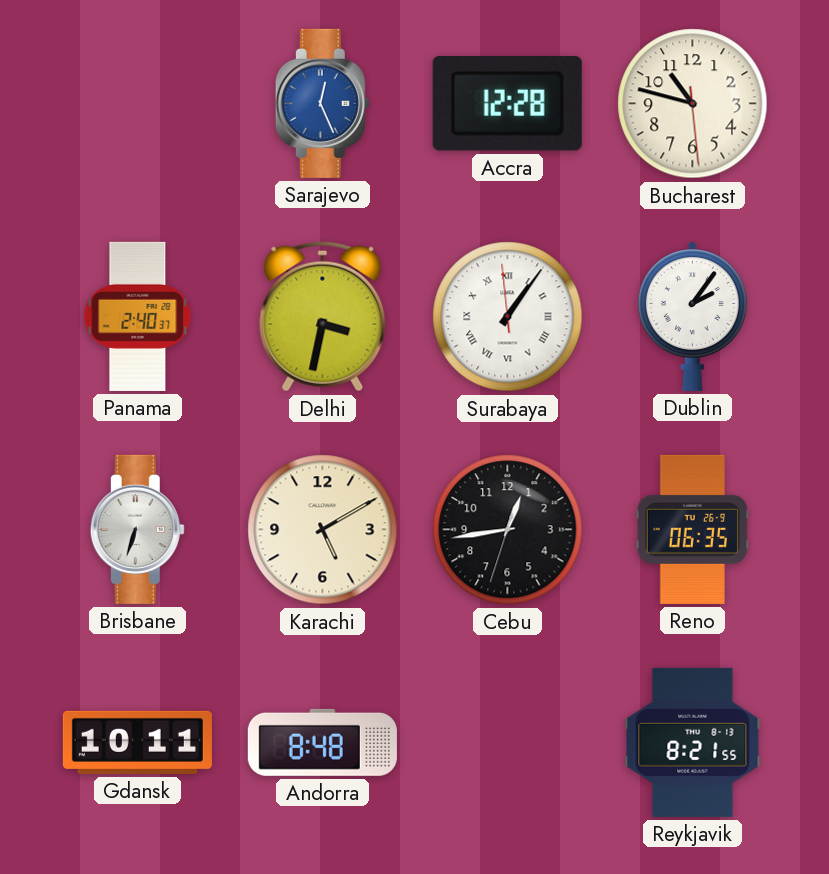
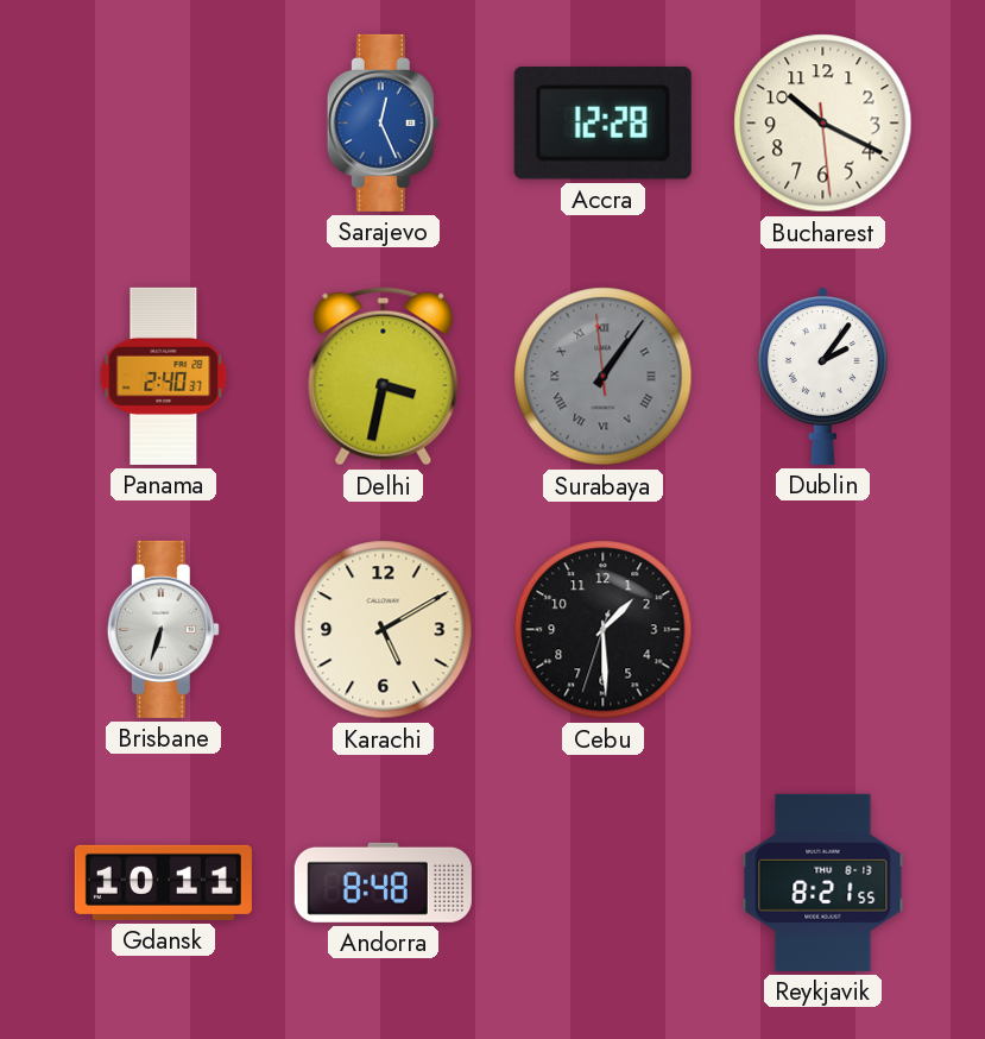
Bucharest: 10:47 -> 10:19 (823, 124)
Surabaya dial: white -> grey (604, 377)
Cebu: 12:43 -> 1:29 (604, 630)
Reno: 06:35 -> none (693, 529)
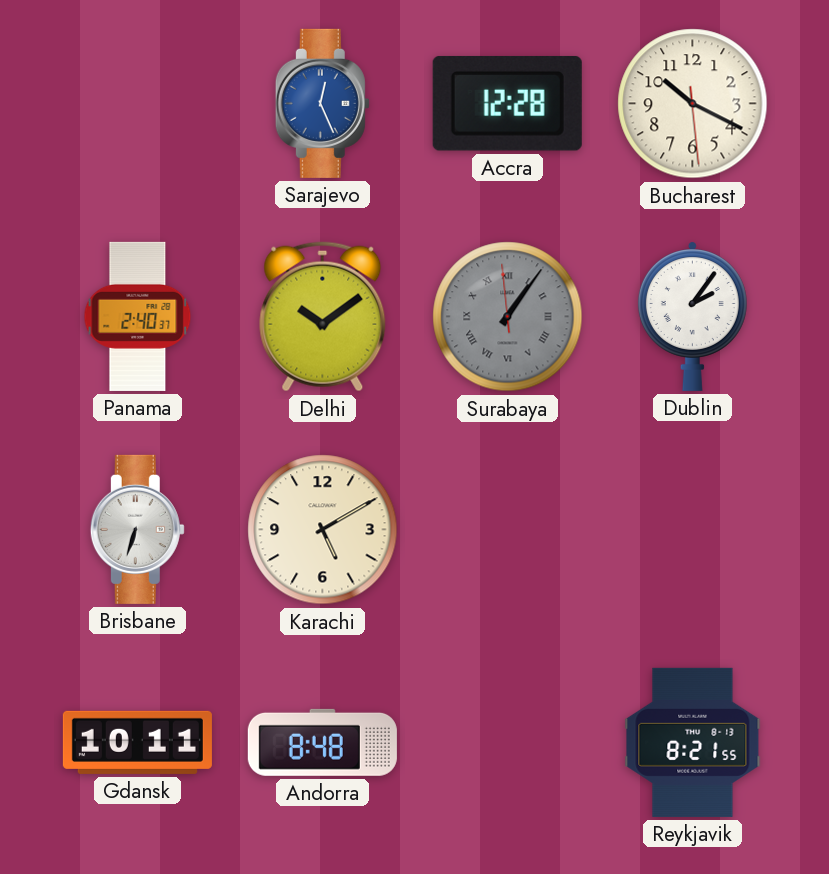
Delhi: 3:32 -> 10:09 (323, 317)
Cebu: 1:29 -> none (604, 630)
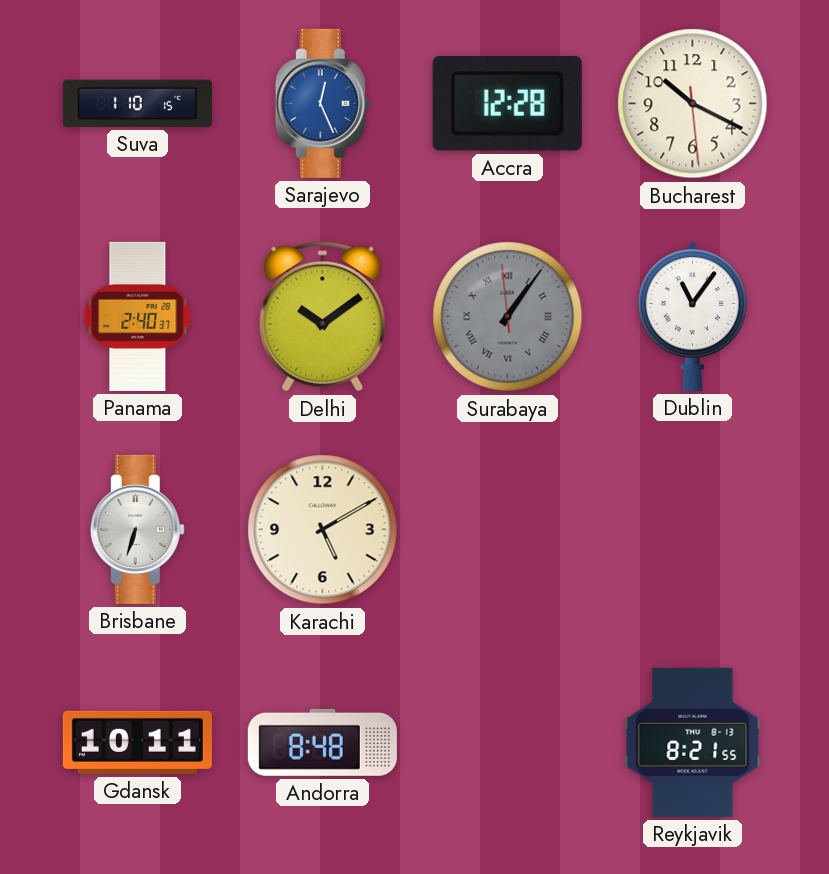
Suva: none -> 1:10 (137, 103)
Dublin: 2:06 -> 11:06 (692, 316)
